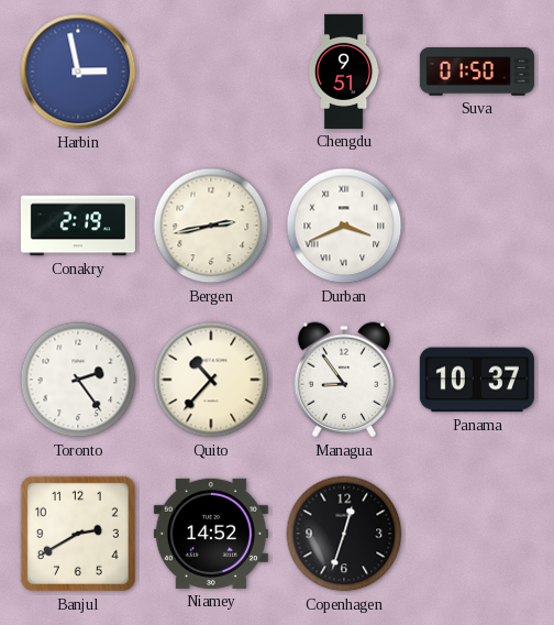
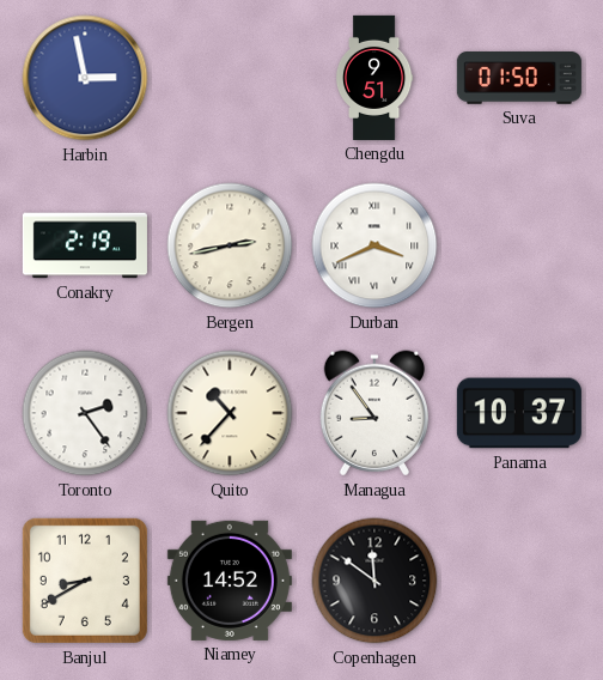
Banjul: 2:40 -> 8:40 (85, 581)
Copenhagen: 12:33 -> 11:51 (374, 581)
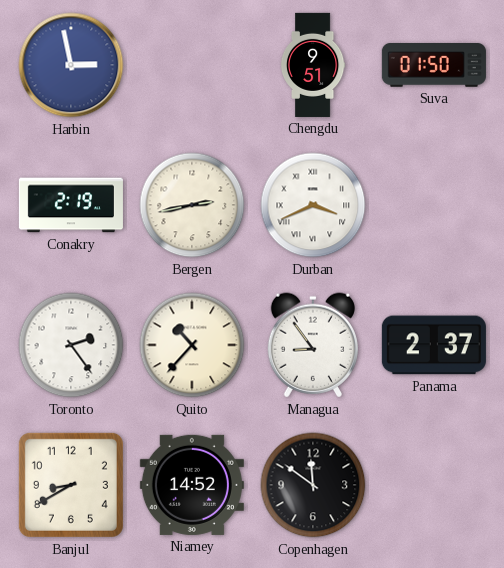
Panama: 10:37 -> 2:37 (434, 345)
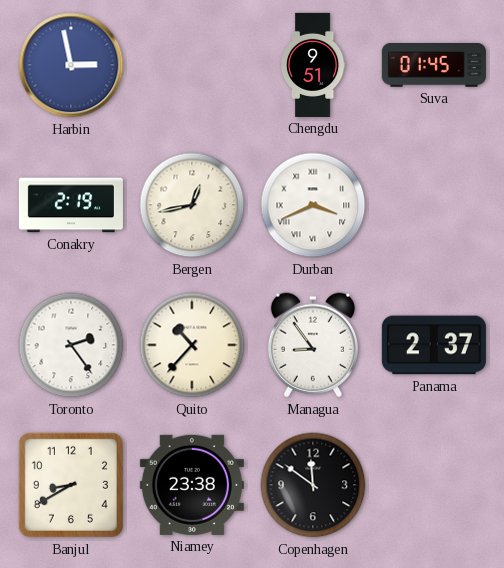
Suva: 01:50 -> 01:45 (434, 66)
Bergen: 2:43 -> 12:43 (192, 205)
Niamey: 14:52 -> 23:38 (192, 485)
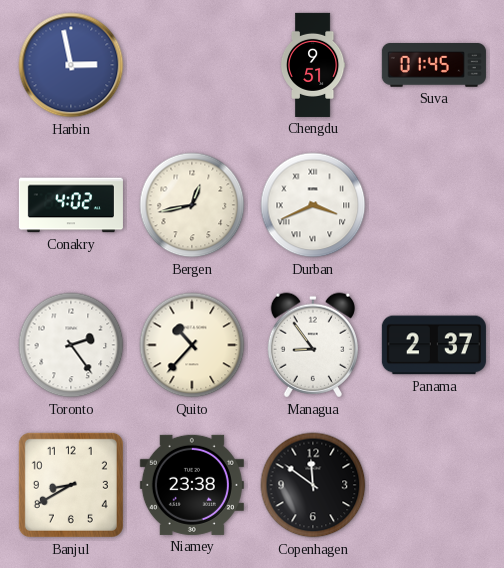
Conakry: 2:19 -> 4:02 (71, 205)
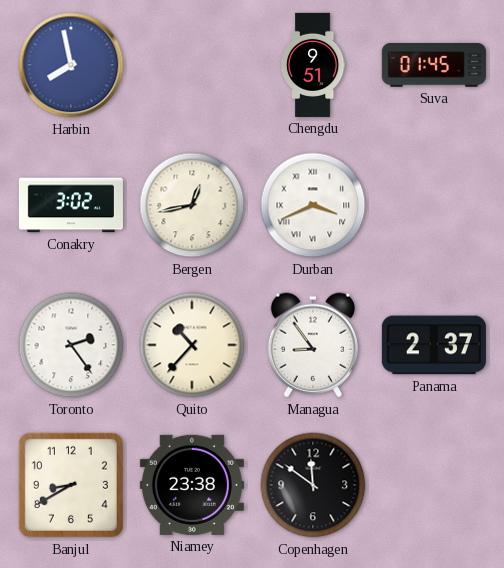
Harbin: 2:58 -> 7:58 (71, 65)
Conakry: 4:02 -> 3:02 (71, 205)
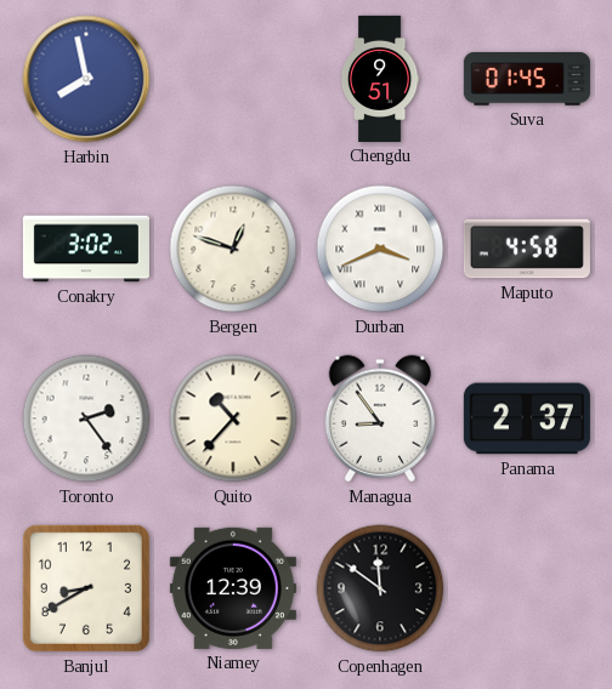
Bergen: 12:43 -> 12:48 (233, 249)
Maputo: none -> 4:58 (527, 249)
Niamey: 23:38 -> 12:39 (233, 588)
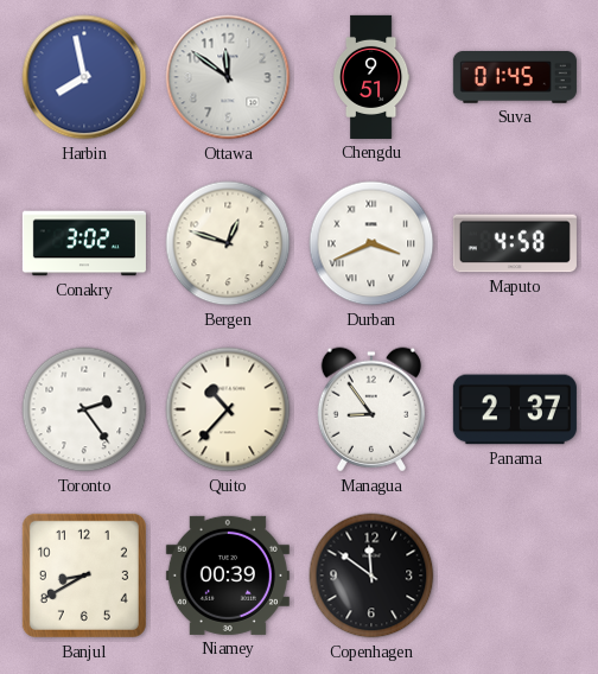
Ottawa: none -> 11:51 (228, 77)
Niamey: 12:39 -> 00:39 (228, 576)
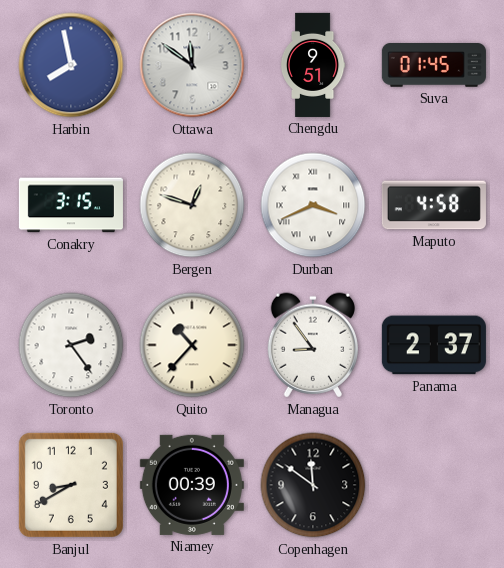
Conakry: 3:02 -> 3:15 (71, 205)
